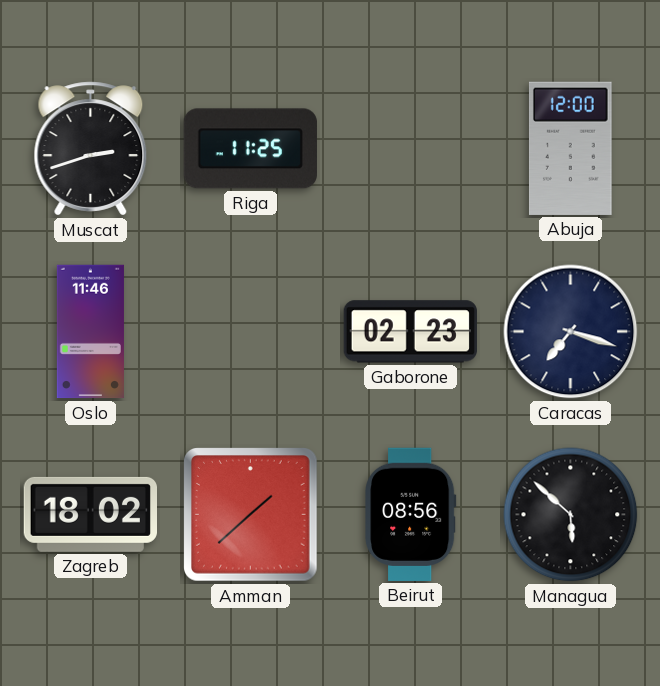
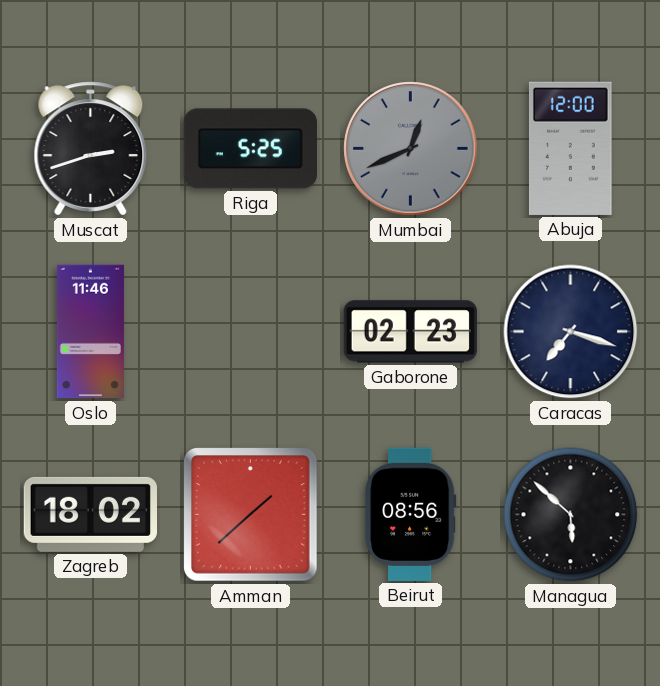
Riga: 11:25 -> 5:25 (250, 149)
Mumbai: none -> 12:41 (411, 149)
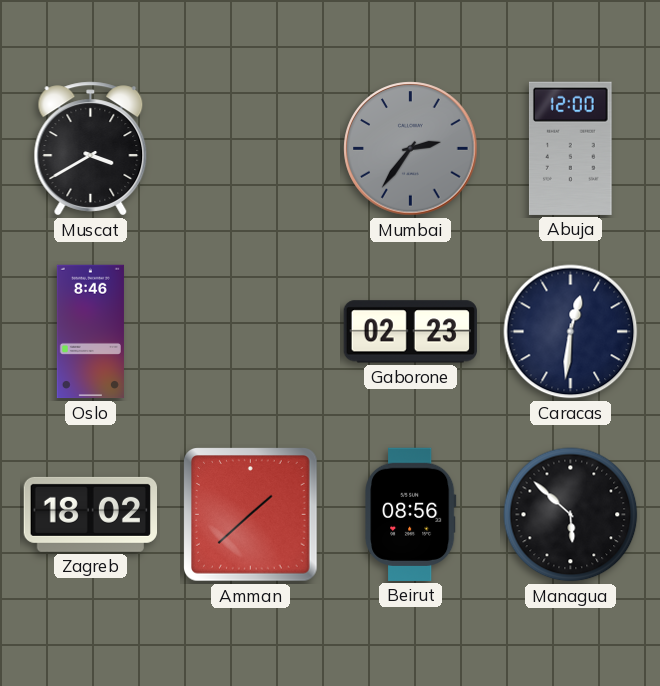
Muscat: 2:42 -> 3:40 (91, 149)
Riga: 5:25 -> none (250, 149)
Mumbai: 12:41 -> 2:36 (411, 149)
Oslo: 11:46 -> 8:46 (90, 332)
Caracas: 7:18 -> 12:31 (571, 332)
